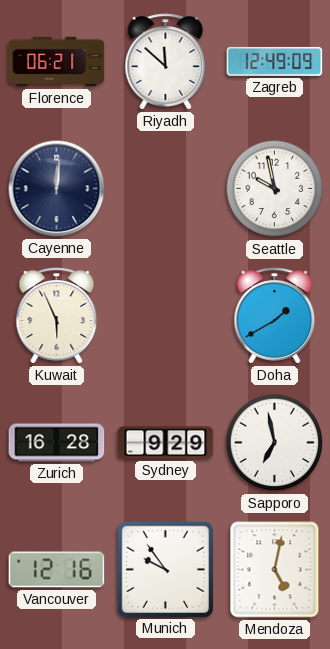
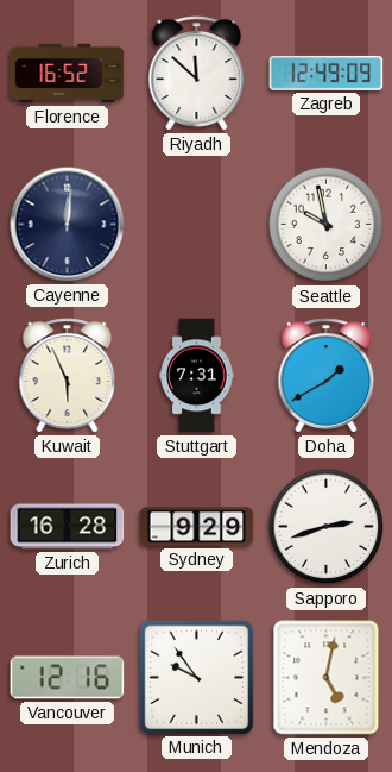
Florence: 06:21 -> 16:52 (68, 74)
Stuttgart: none -> 7:31 (197, 376)
Sapporo: 6:58 -> 2:42 (327, 527)
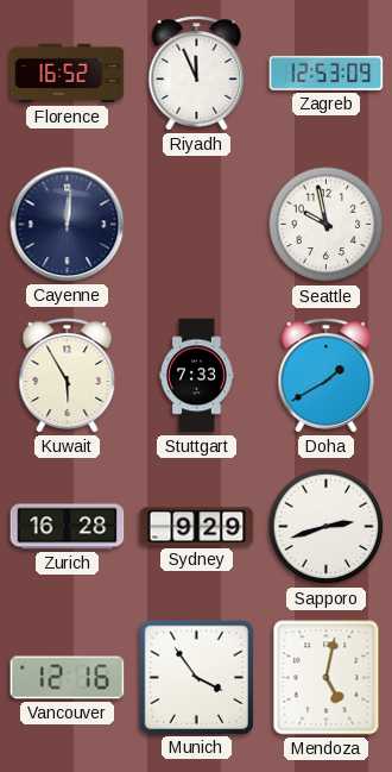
Riyadh: 11:52 -> 11:56 (197, 74)
Zagreb: 12:49 -> 12:53 (327, 73)
Kuwait: 5:56 -> 5:55 (68, 376)
Stuttgart: 7:31 -> 7:33 (197, 376)
Munich: 9:54 -> 3:54 (196, 677)
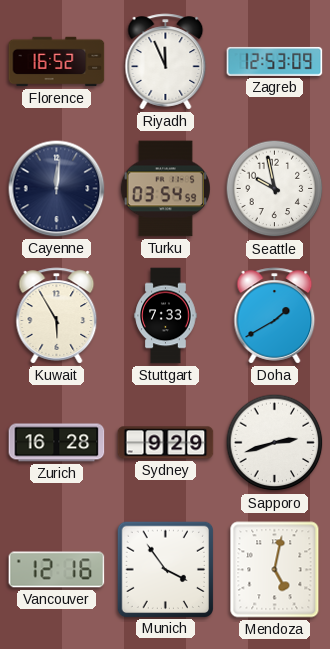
Turku: none -> 03:54 (165, 189)
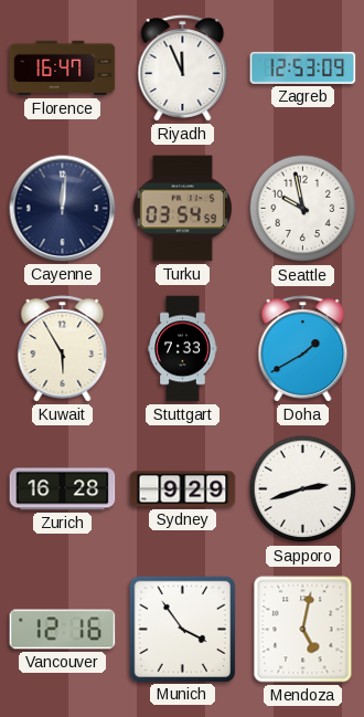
Florence: 16:52 -> 16:47 (63, 68)
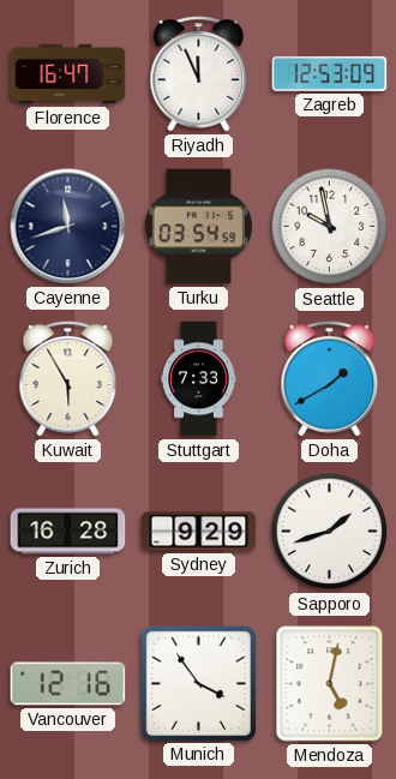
Cayenne: 12:01 -> 11:42 (68, 227)
Sapporo: 2:42 -> 1:42 (330, 532)
